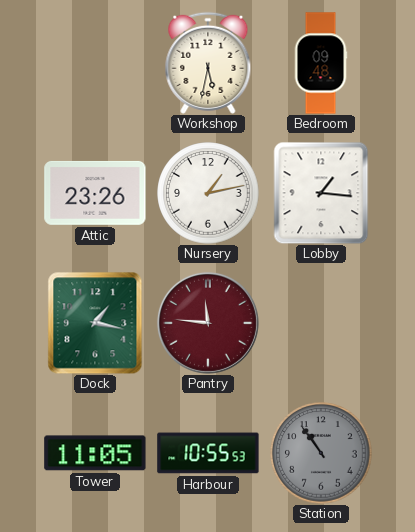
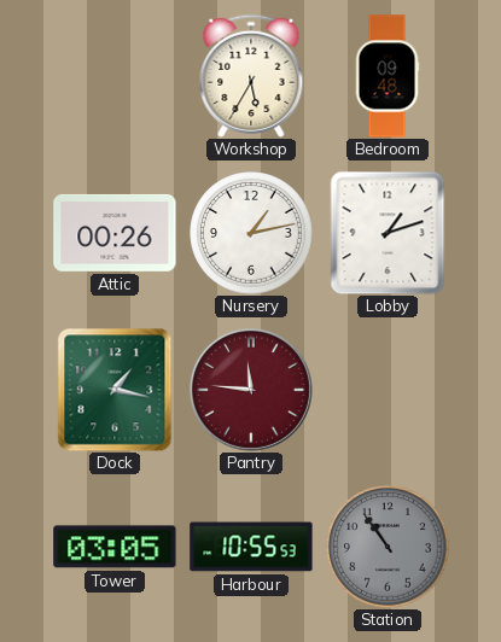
Workshop: 5:32 -> 5:35 (251, 76)
Attic: 23:26 -> 00:26 (115, 233)
Lobby: 1:16 -> 1:12 (388, 233)
Tower: 11:05 -> 03:05 (115, 547)
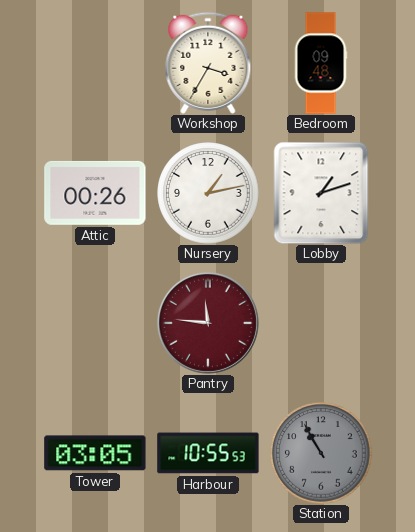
Workshop: 5:35 -> 3:35 (208, 63)
Dock: 1:17 -> none (115, 390)
Station: 10:54 -> 10:55 (321, 453)
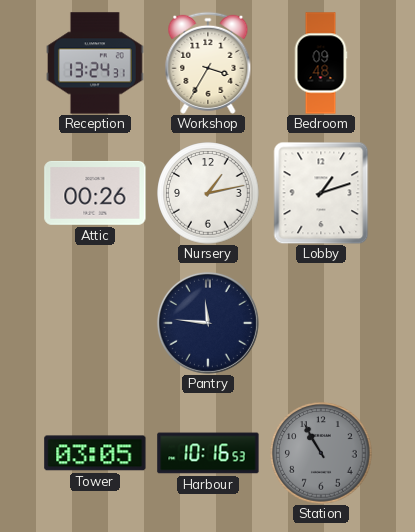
Reception: none -> 13:24 (96, 63)
Pantry dial: burgundy -> navy (208, 323)
Harbour: 10:55 -> 10:16 (208, 453)
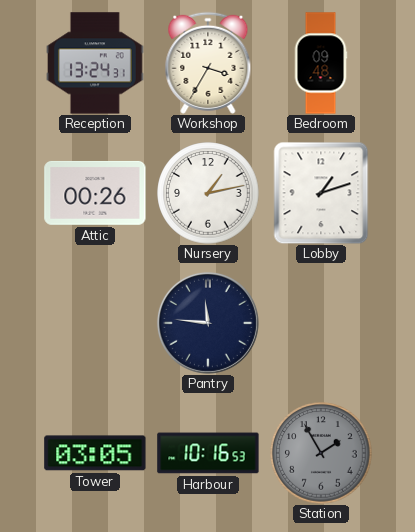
Station: 10:55 -> 1:55 (321, 453)
